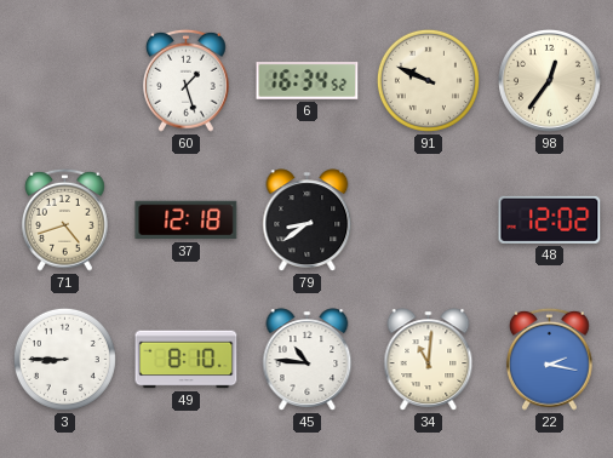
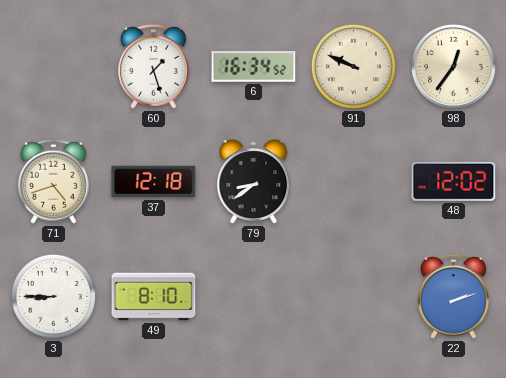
45: 10:46 -> none (308, 360)
34: 11:01 -> none (429, 360)
22: 2:17 -> 2:12 (454, 296)
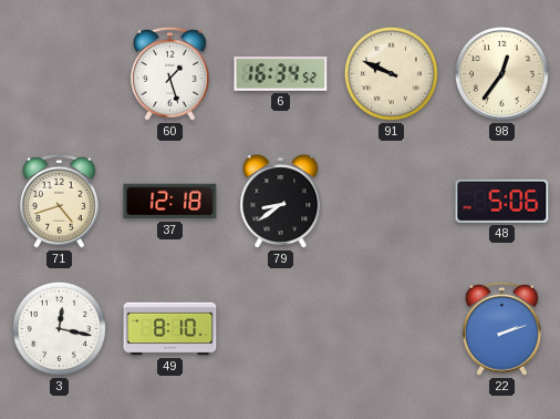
48: 12:02 -> 5:06 (502, 201)
3: 8:45 -> 12:17 (59, 328)
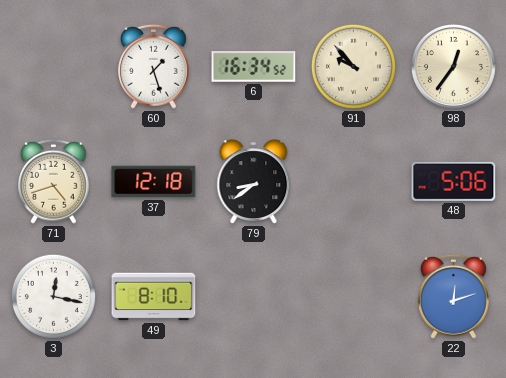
91: 9:49 -> 9:53 (353, 66)
22: 2:12 -> 12:12 (454, 296)
